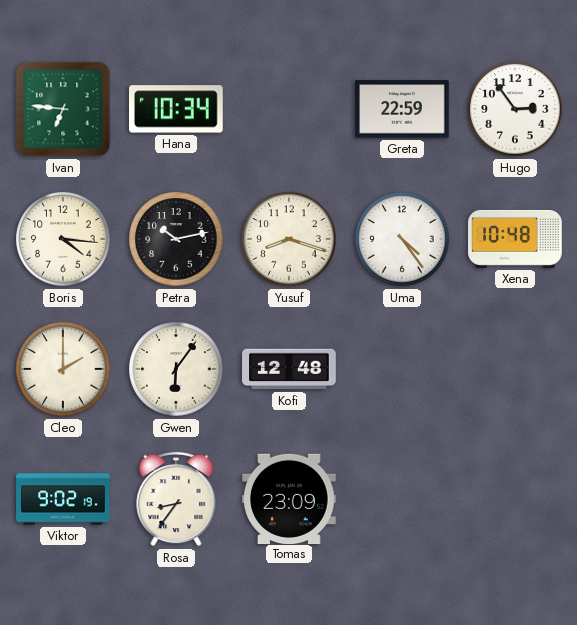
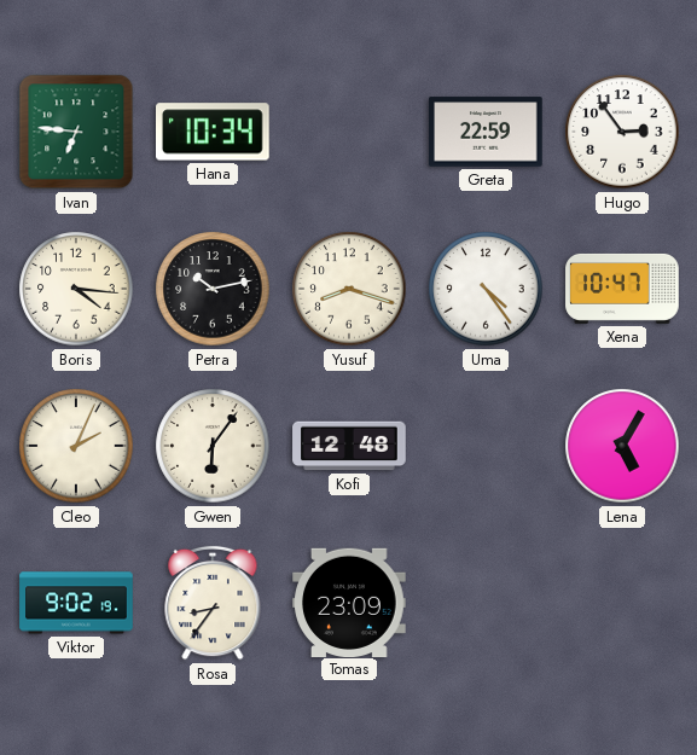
Xena: 10:48 -> 10:47 (622, 289)
Cleo: 2:00 -> 2:04 (76, 446)
Lena: none -> 5:05 (622, 446)
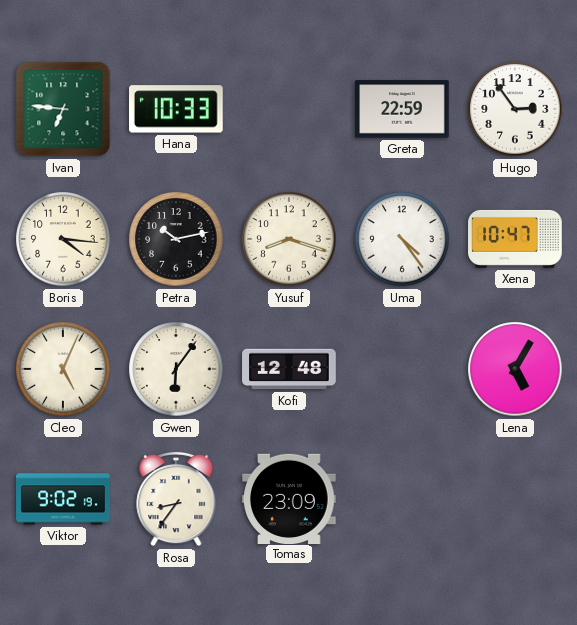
Hana: 10:34 -> 10:33 (177, 109)
Cleo: 2:04 -> 5:04 (63, 369)
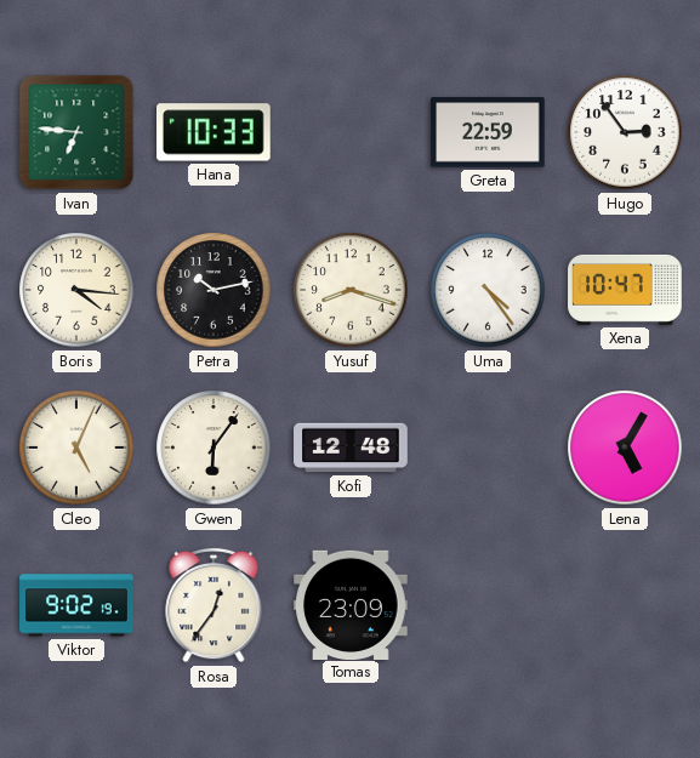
Rosa: 8:36 -> 12:36 (214, 605)
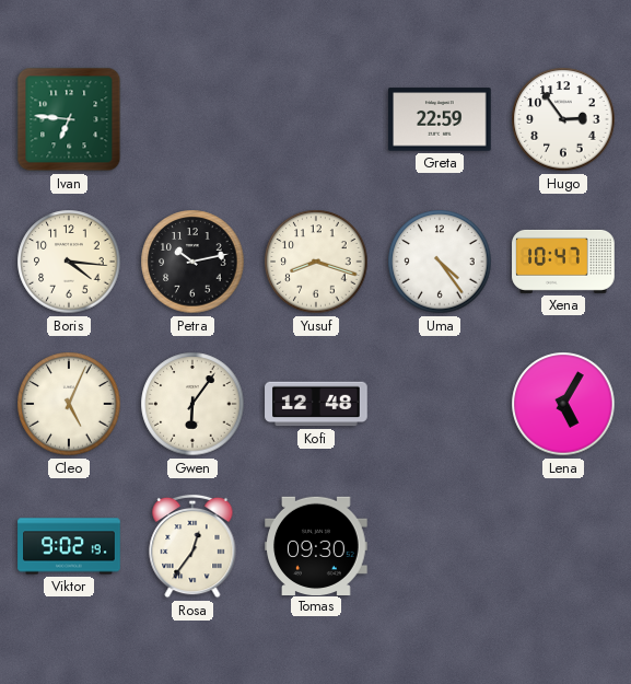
Hana: 10:33 -> none (215, 132)
Tomas: 23:09 -> 09:30 (316, 545)
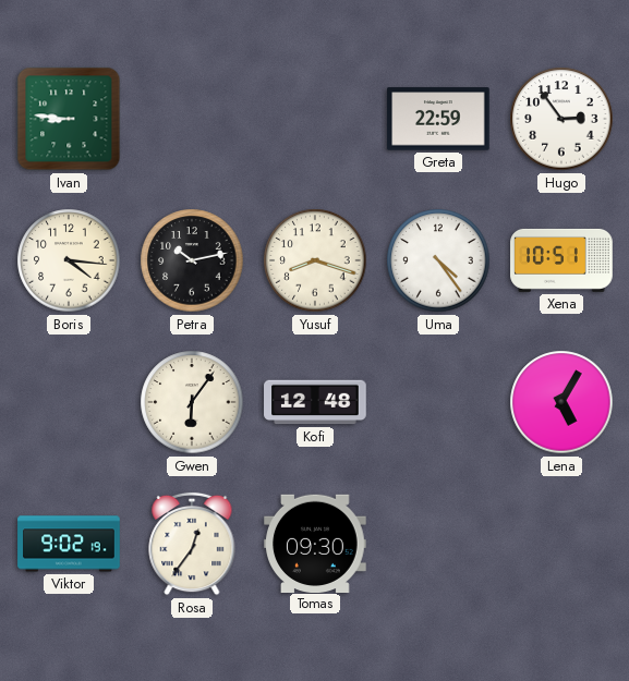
Ivan: 6:46 -> 8:46 (69, 119)
Xena: 10:47 -> 10:51 (561, 260)
Cleo: 5:04 -> none (69, 404)
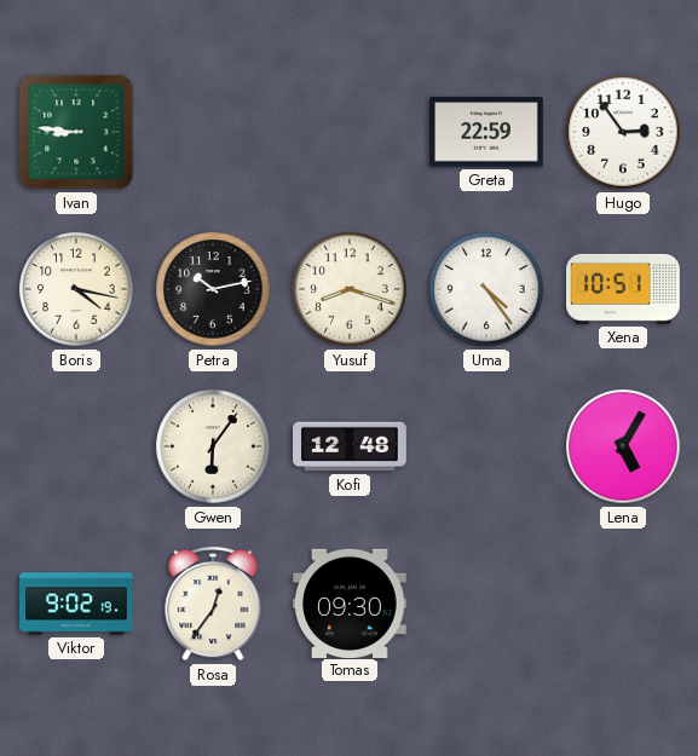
Boris: 4:16 -> 4:17 (76, 289)
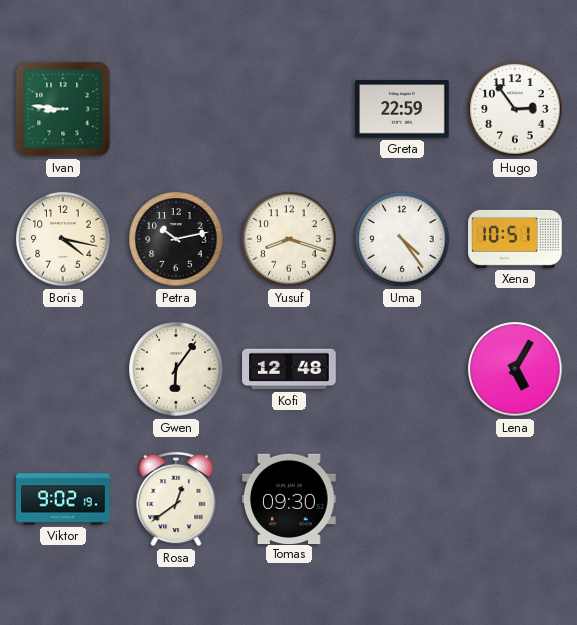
Rosa: 12:36 -> 12:39 (176, 499)
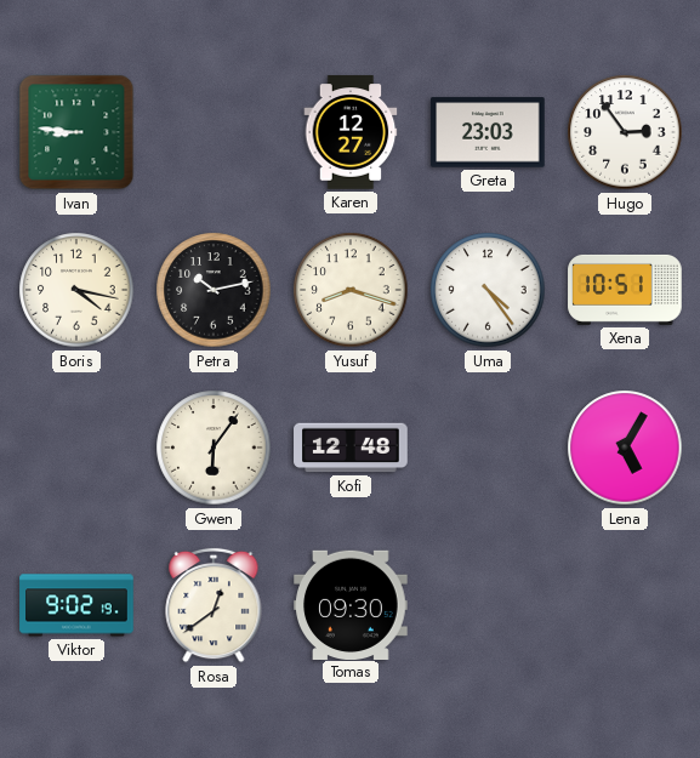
Karen: none -> 12:27 (351, 132)
Greta: 22:59 -> 23:03 (488, 132)
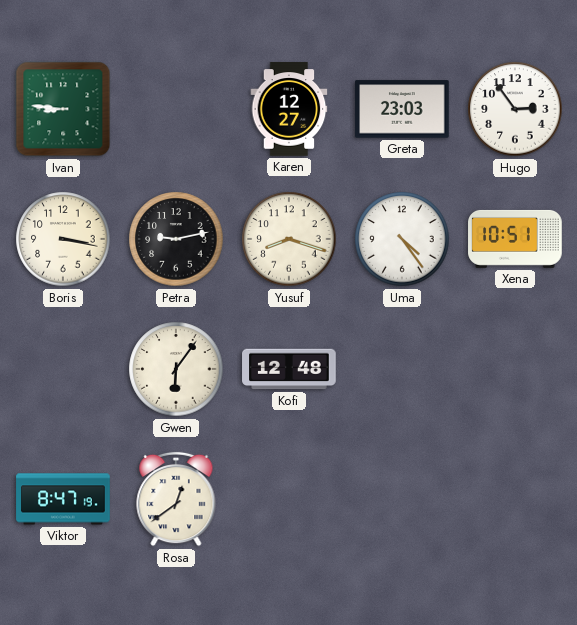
Boris: 4:17 -> 3:17 (63, 239)
Petra: 10:13 -> 9:13 (176, 239)
Lena: 5:05 -> none (625, 448)
Viktor: 9:02 -> 8:47 (63, 499)
Tomas: 09:30 -> none (351, 604)
